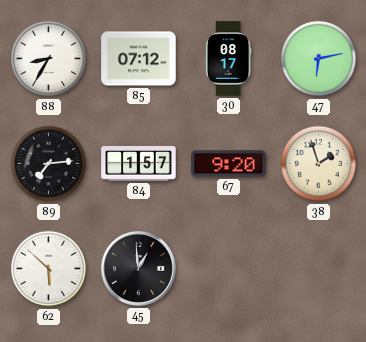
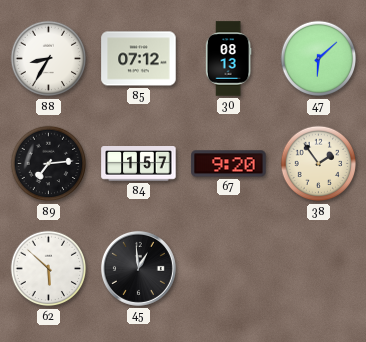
30: 08:17 -> 08:13 (228, 59)
47: 6:13 -> 6:08 (319, 59)
38: 1:57 -> 1:54 (319, 164)
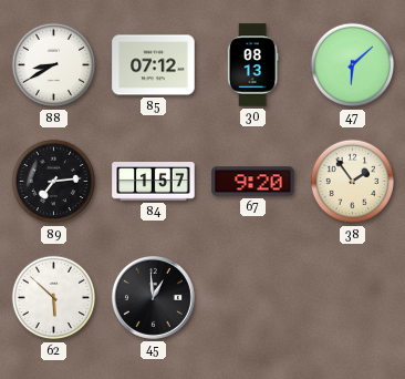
88: 8:35 -> 8:40 (54, 65)
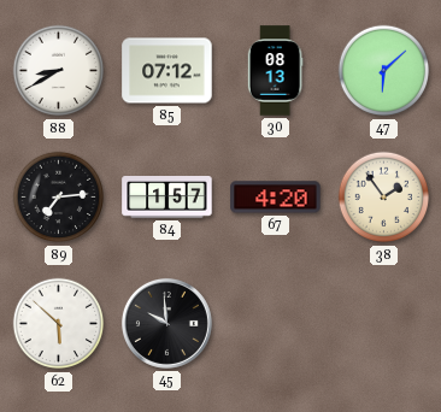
67: 9:20 -> 4:20 (276, 198)
45: 12:59 -> 9:59 (166, 323)
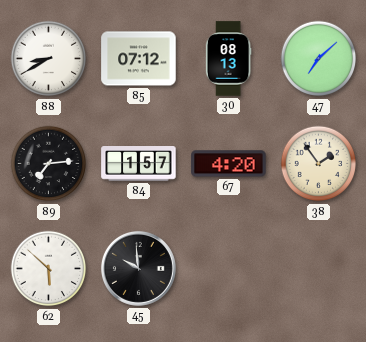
47: 6:08 -> 7:08 (319, 59)
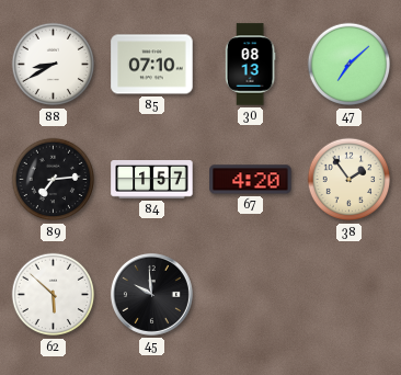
85: 07:12 -> 07:10 (152, 65)
